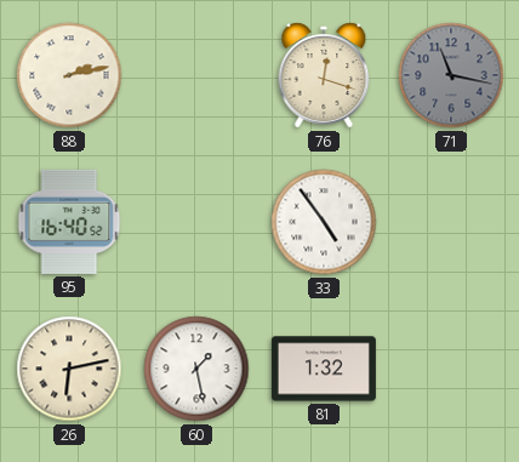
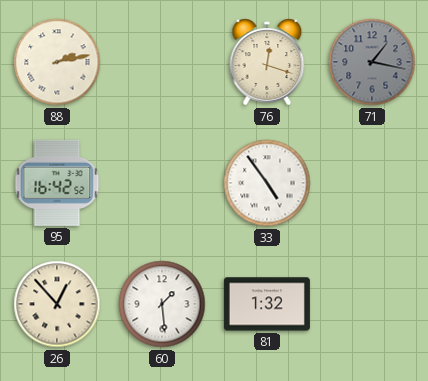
71: 11:17 -> 1:17 (372, 62)
95: 16:40 -> 16:42 (57, 183)
26: 6:13 -> 12:53 (57, 304)
60: 1:28 -> 1:29 (162, 304)
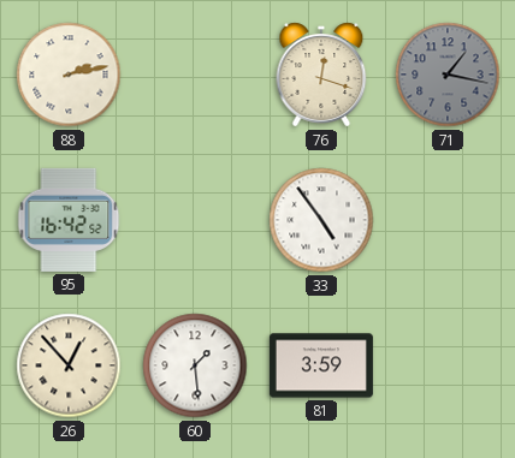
81: 1:32 -> 3:59 (321, 365)
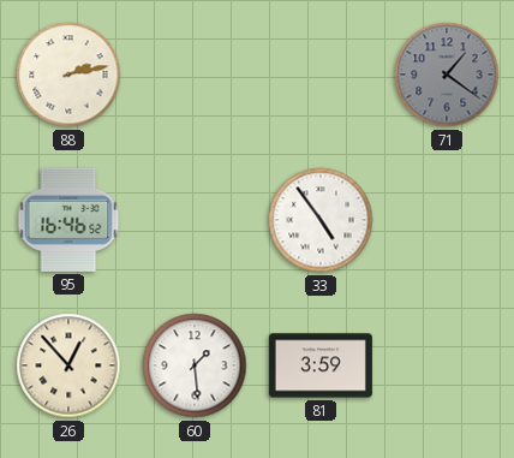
76: 12:18 -> none (321, 75)
71: 1:17 -> 1:21 (447, 75)
95: 16:42 -> 16:46 (68, 220)
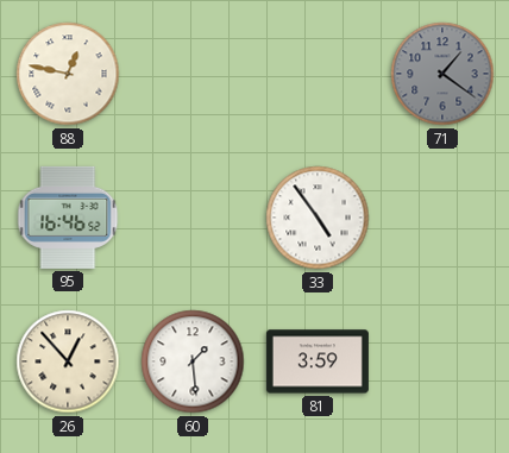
88: 2:13 -> 12:47 (68, 74)
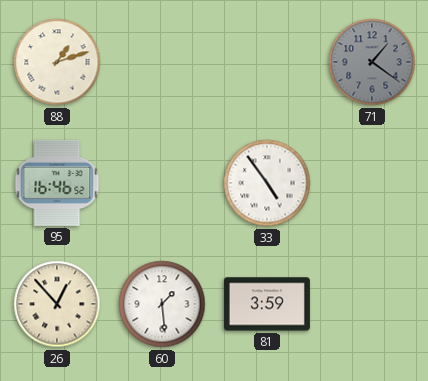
88: 12:47 -> 1:12 (57, 62)
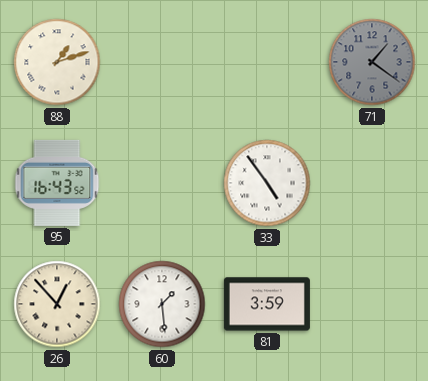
95: 16:46 -> 16:43 (57, 183)
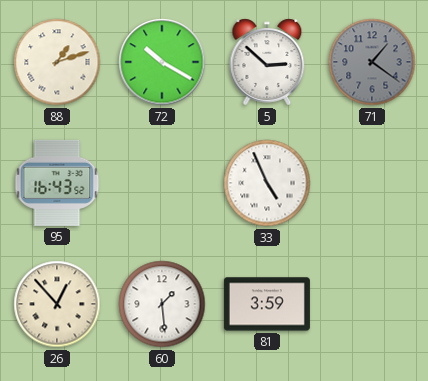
72: none -> 10:20 (162, 62)
5: none -> 2:52 (267, 62)
33: 4:54 -> 4:56 (267, 183)
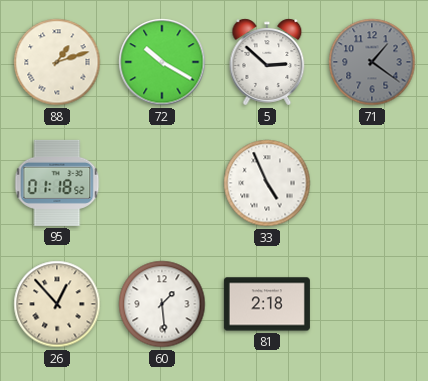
95: 16:43 -> 01:18 (57, 183)
81: 3:59 -> 2:18 (267, 304)
